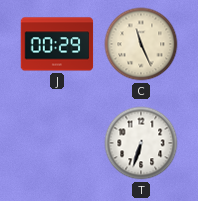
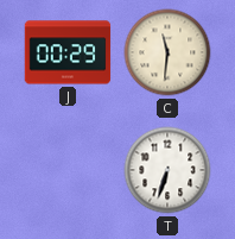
C: 11:26 -> 11:31 (167, 52)
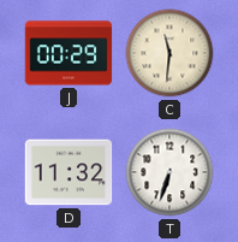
D: none -> 11:32 (69, 172)
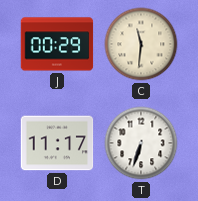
D: 11:32 -> 11:17 (57, 143)
